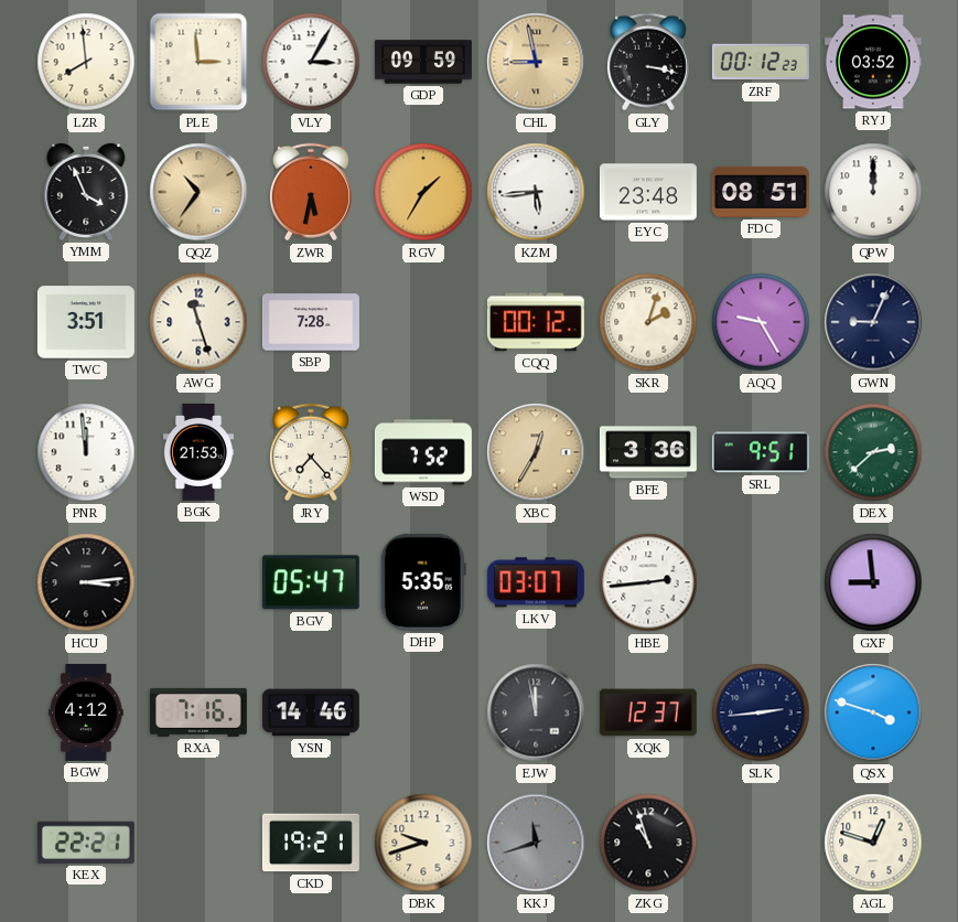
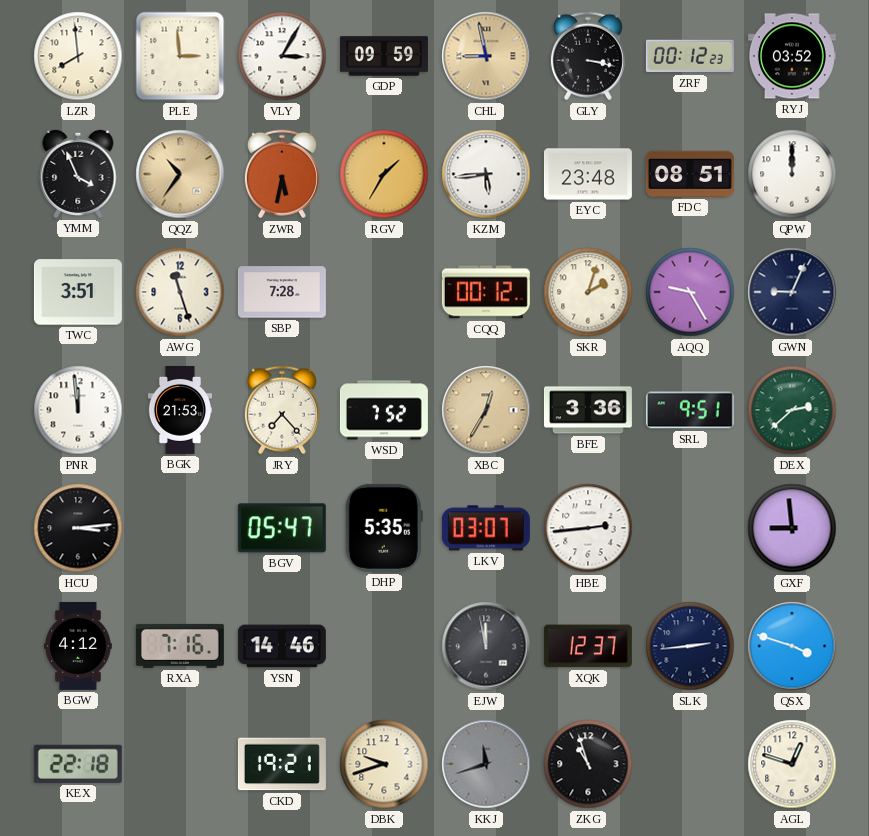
KEX: 22:21 -> 22:18 (78, 764)
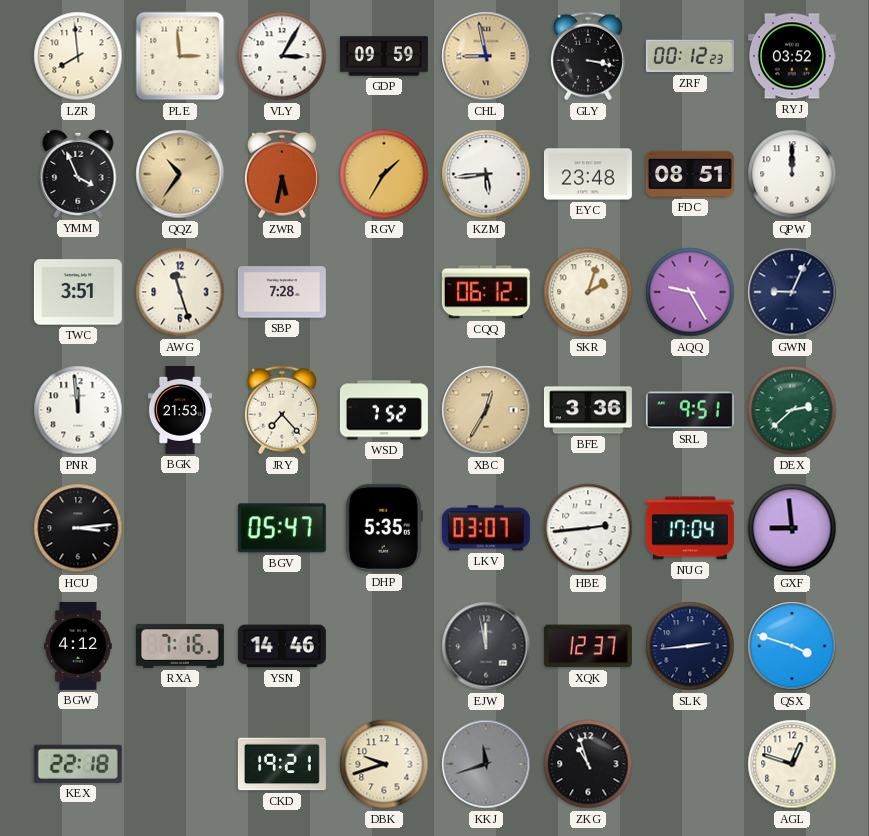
CQQ: 00:12 -> 06:12 (486, 292)
NUG: none -> 17:04 (690, 528)
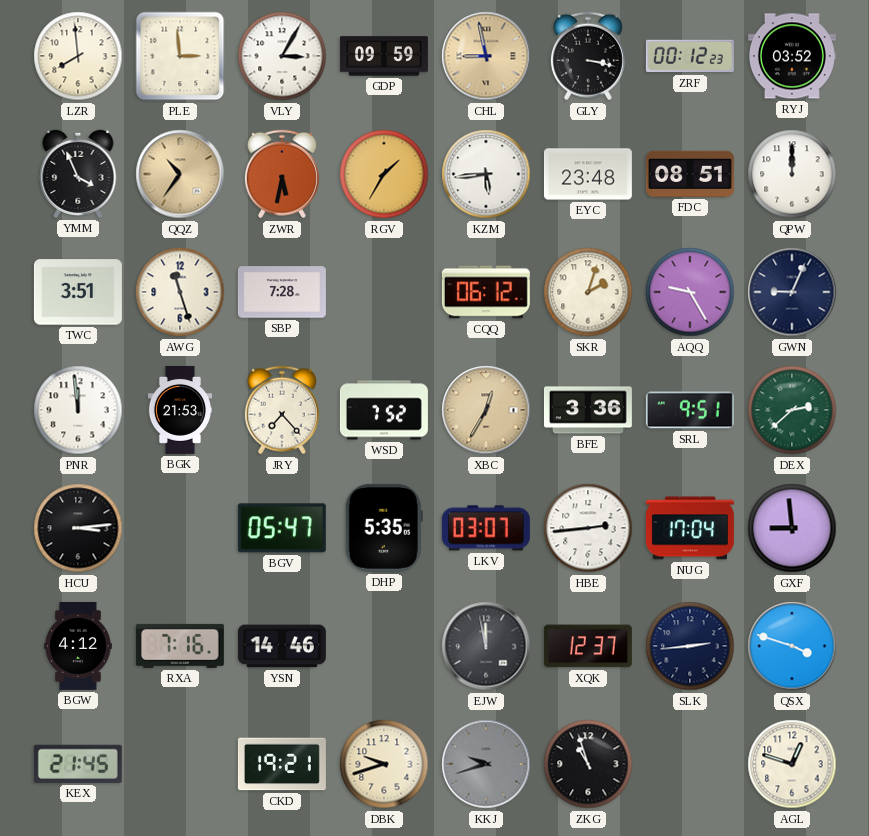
KEX: 22:18 -> 21:45 (78, 764)
KKJ: 11:42 -> 9:42 (486, 764)
